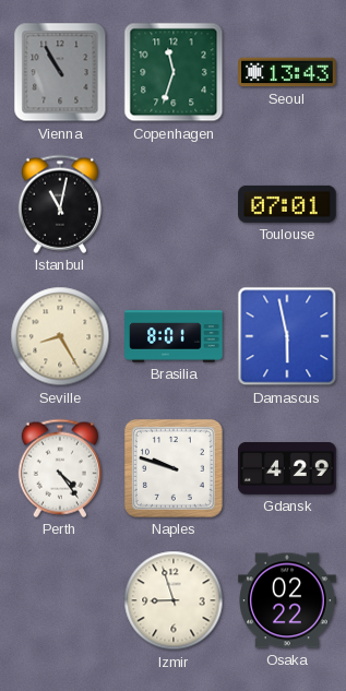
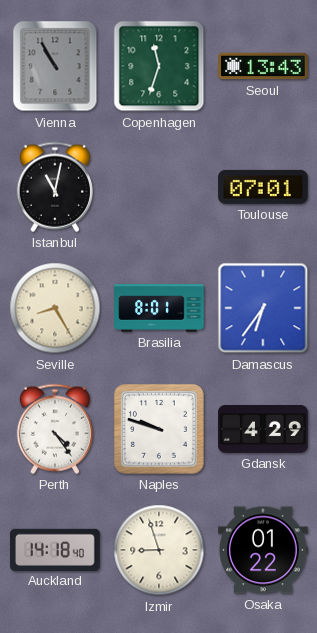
Damascus: 5:58 -> 6:36 (263, 308)
Auckland: none -> 14:18 (55, 549)
Osaka: 02:22 -> 01:22 (263, 550)
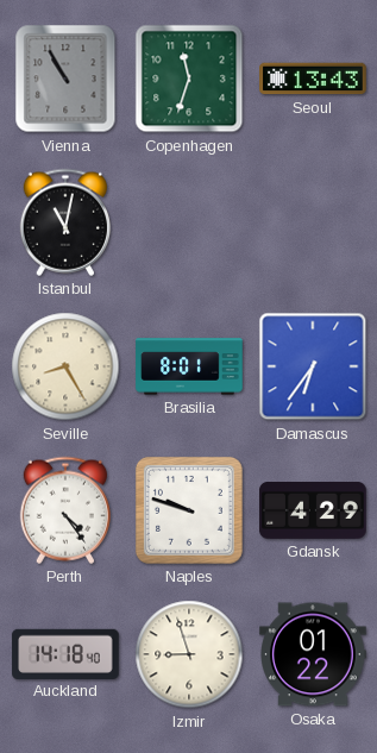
Toulouse: 07:01 -> none (263, 187)
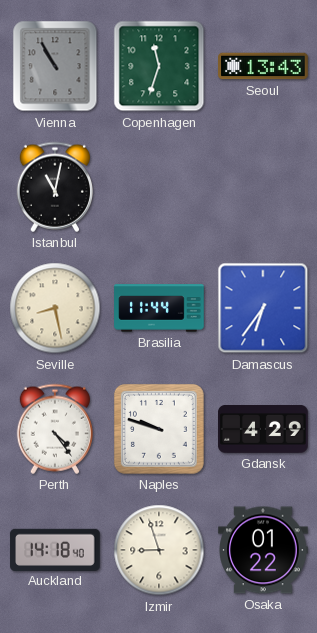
Seville: 8:25 -> 8:28 (55, 308)
Brasilia: 8:01 -> 11:44 (159, 308)
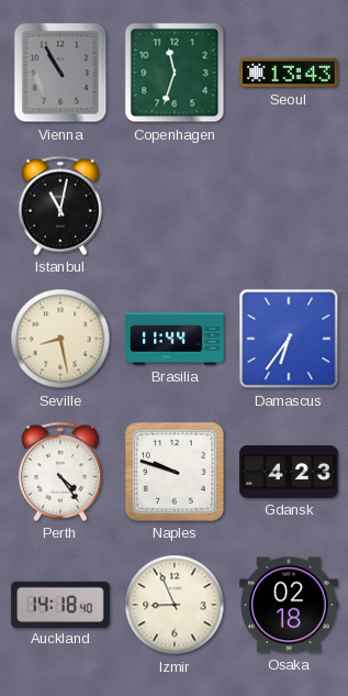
Gdansk: 4:29 -> 4:23 (289, 473)
Izmir: 8:57 -> 8:56 (175, 605)
Osaka: 01:22 -> 02:18 (289, 605)
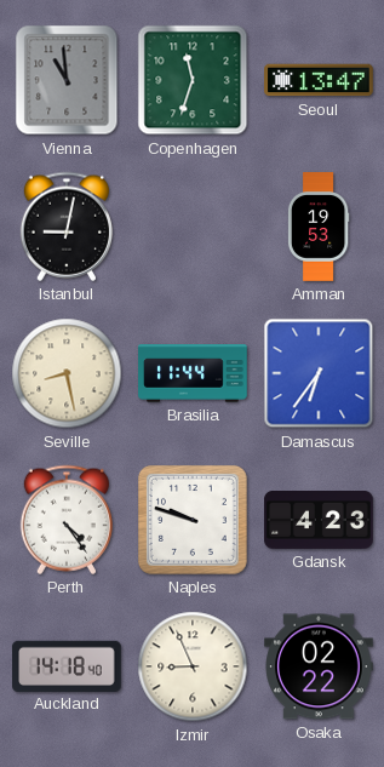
Vienna: 10:55 -> 10:59 (67, 80)
Seoul: 13:43 -> 13:47 (319, 80)
Istanbul: 11:02 -> 9:02 (65, 227)
Amman: none -> 19:53 (319, 227)
Osaka: 02:18 -> 02:22 (319, 666)
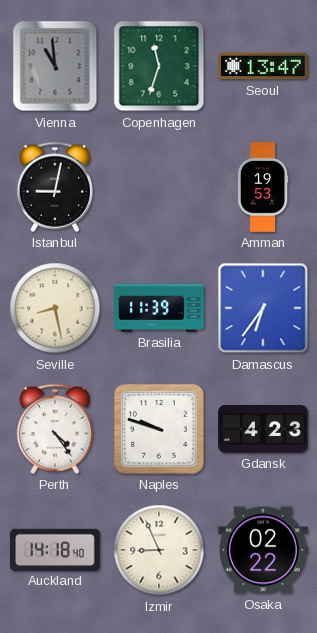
Brasilia: 11:44 -> 11:39 (159, 308)
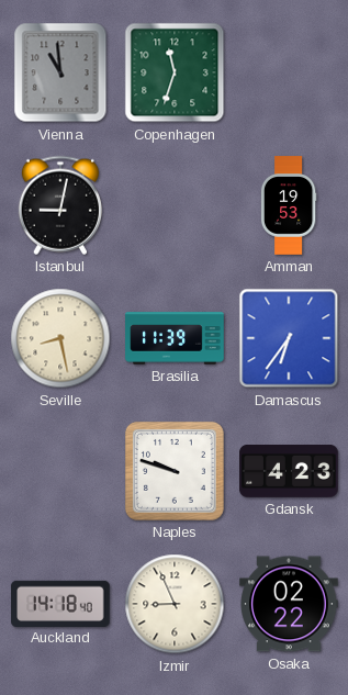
Seoul: 13:47 -> none (263, 66)
Perth: 4:24 -> none (54, 429)
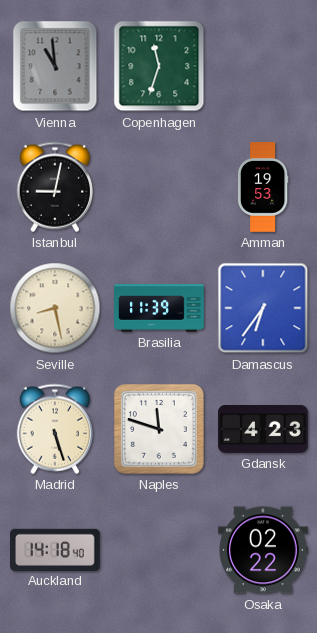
Madrid: none -> 5:27 (54, 429)
Naples: 9:48 -> 11:48 (159, 429)
Izmir: 8:56 -> none (175, 604)
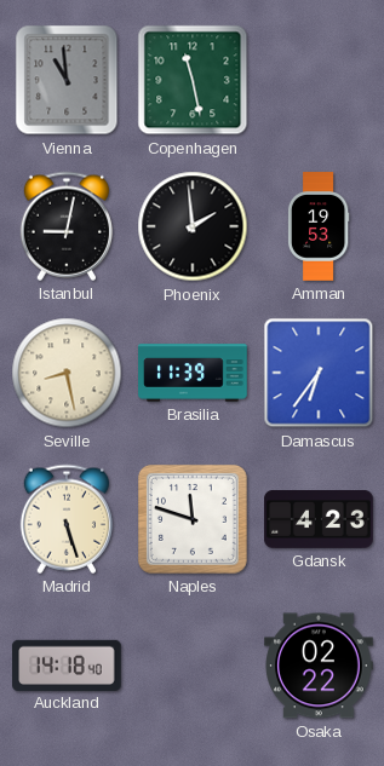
Copenhagen: 11:33 -> 11:28 (193, 80)
Phoenix: none -> 1:59 (193, 226)
